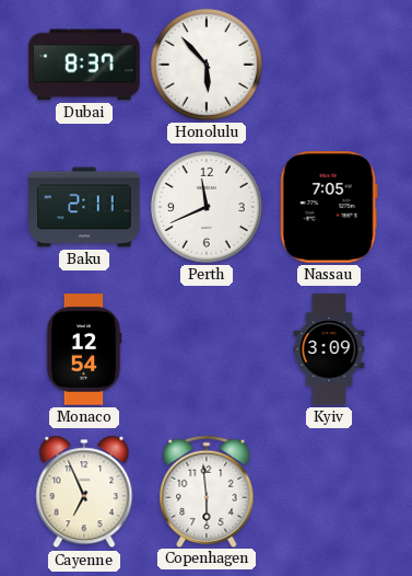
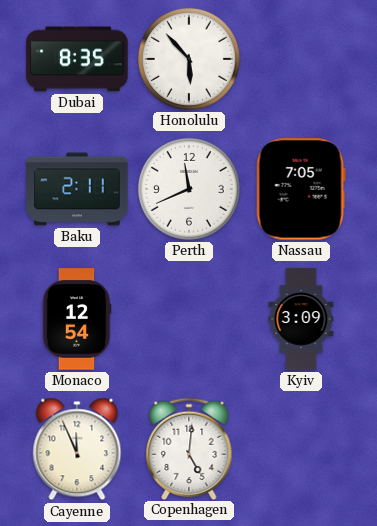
Dubai: 8:37 -> 8:35 (77, 59)
Cayenne: 6:56 -> 11:56 (77, 449)
Copenhagen: 5:59 -> 5:01 (189, 448)
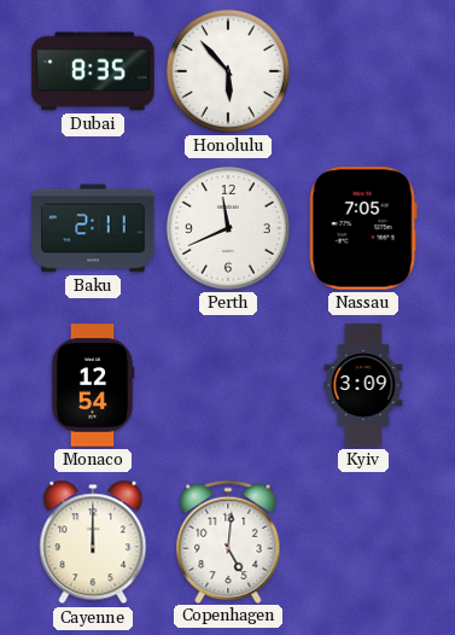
Cayenne: 11:56 -> 12:00 (93, 542)
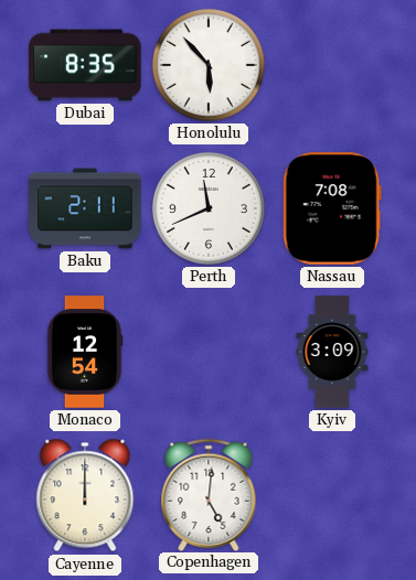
Nassau: 7:05 -> 7:08 (332, 208)
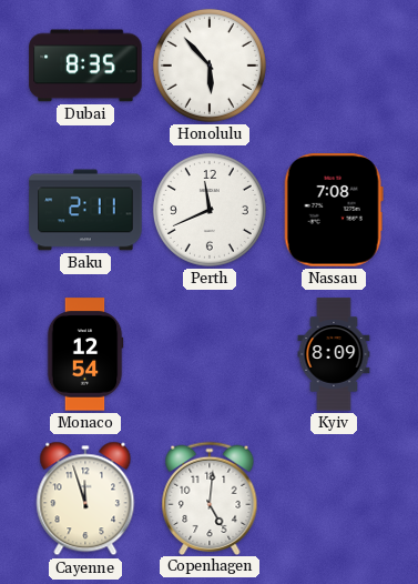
Kyiv: 3:09 -> 8:09 (334, 354)
Cayenne: 12:00 -> 11:57 (85, 499)
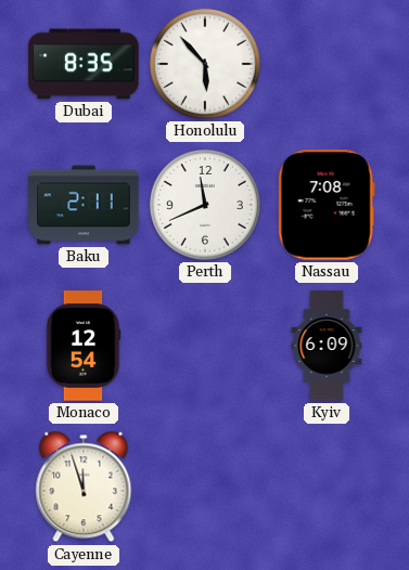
Kyiv: 8:09 -> 6:09 (327, 346)
Copenhagen: 5:01 -> none (210, 497)
